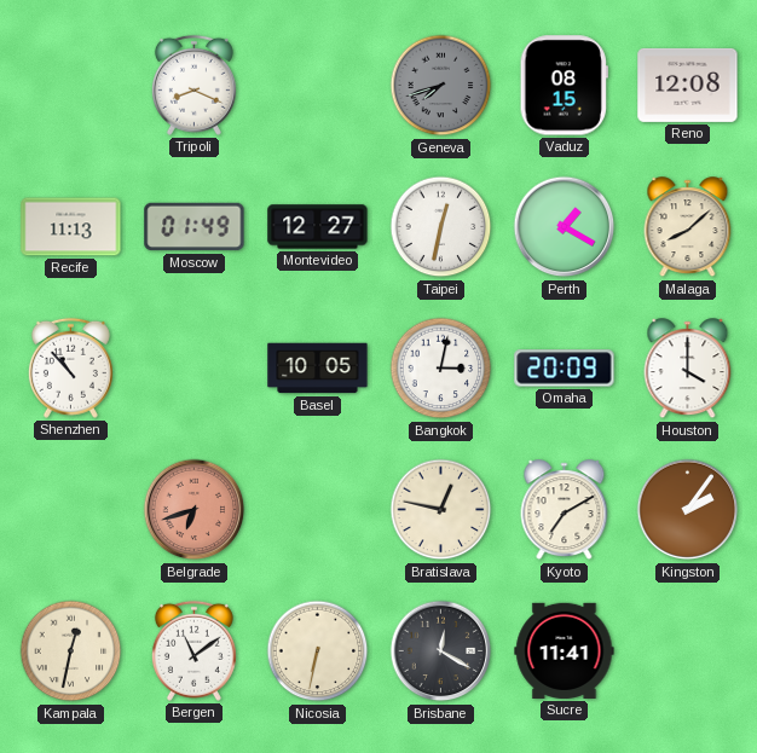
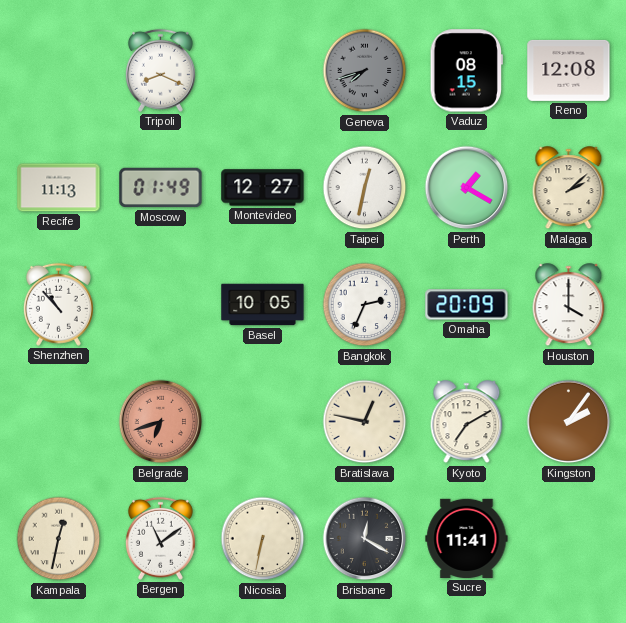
Malaga: 8:08 -> 2:08 (569, 188)
Bangkok: 3:02 -> 2:34 (365, 305)
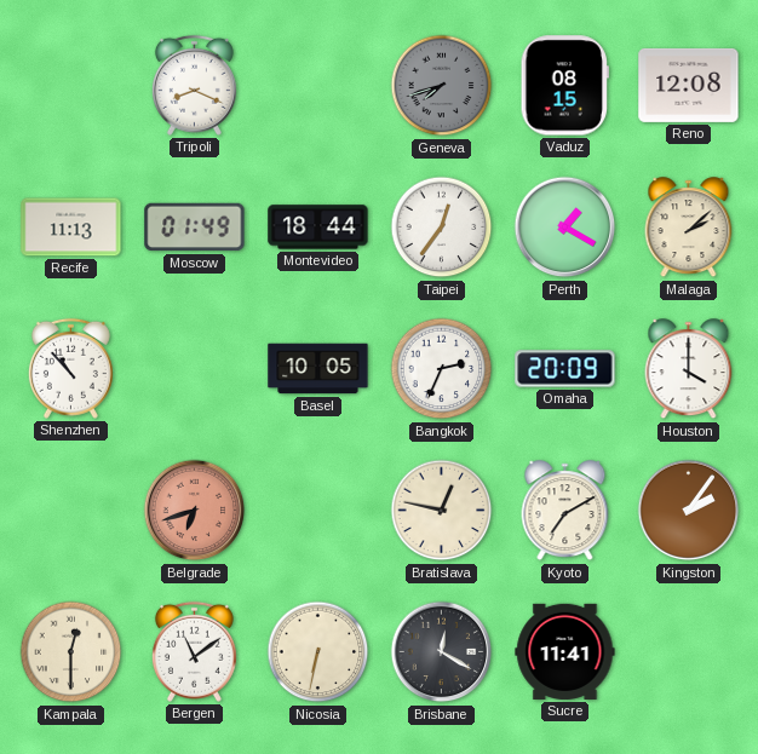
Montevideo: 12:27 -> 18:44 (318, 228)
Taipei: 12:32 -> 12:36 (442, 228)
Kampala: 12:32 -> 12:30 (71, 652)
